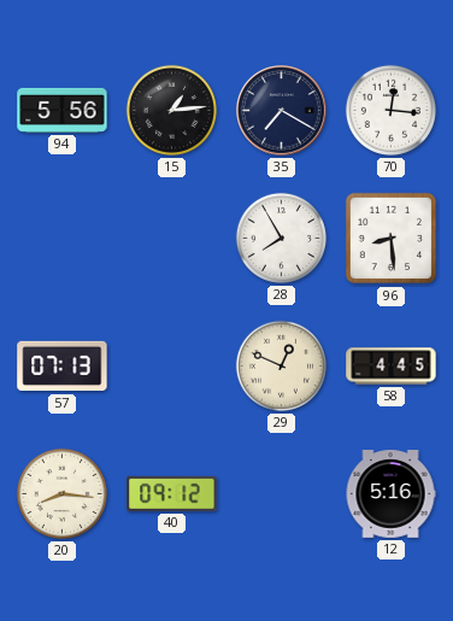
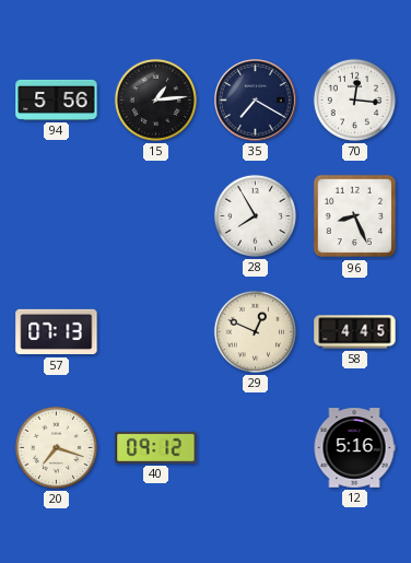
96: 8:29 -> 8:26 (355, 216)
20: 8:16 -> 7:18 (56, 447)
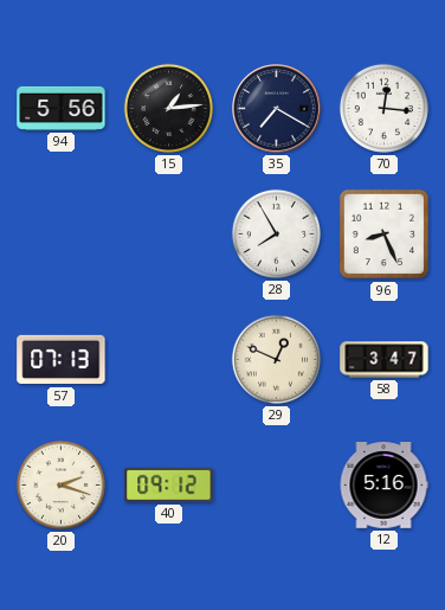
58: 4:45 -> 3:47 (385, 360)
20: 7:18 -> 2:18 (60, 484)
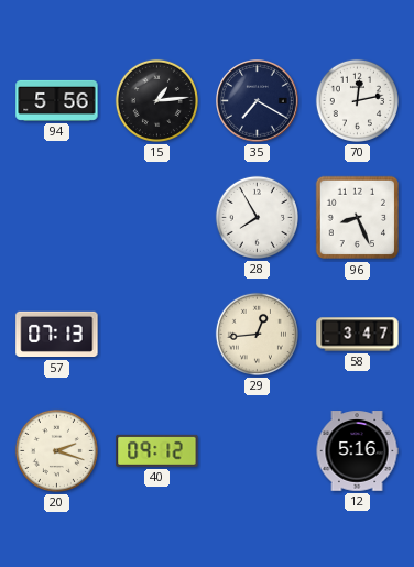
70: 12:16 -> 12:13 (357, 100)
29: 12:49 -> 12:44 (257, 334)
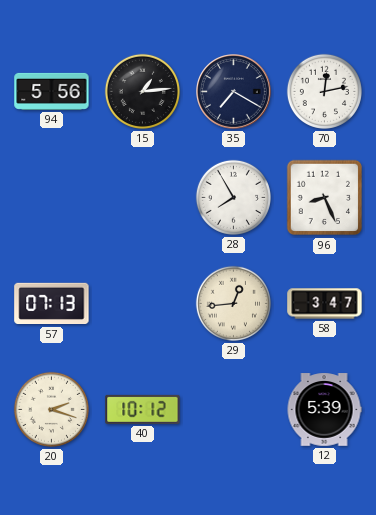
40: 09:12 -> 10:12 (143, 409)
12: 5:16 -> 5:39 (324, 410)
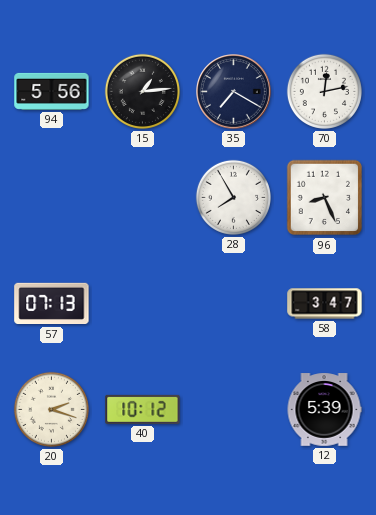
29: 12:44 -> none (233, 303)
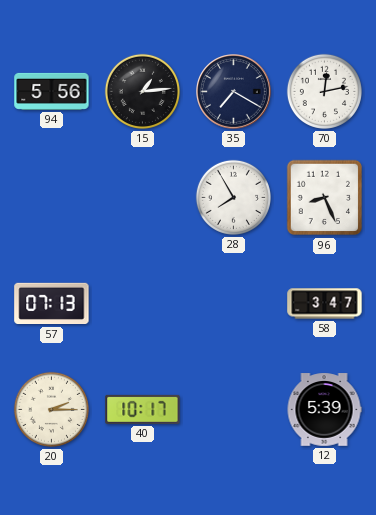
20: 2:18 -> 2:15 (51, 409)
40: 10:12 -> 10:17 (143, 409)
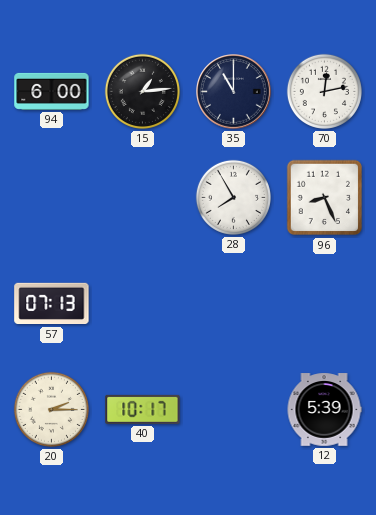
94: 5:56 -> 6:00 (52, 91)
35: 7:20 -> 11:00 (234, 92)
58: 3:47 -> none (325, 304)
